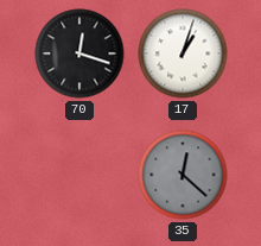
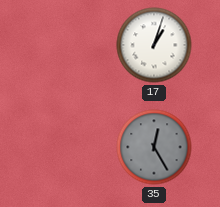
70: 12:18 -> none (79, 53)
35: 12:22 -> 12:25 (154, 147)
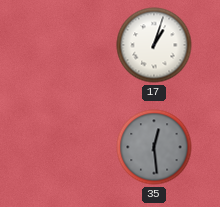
35: 12:25 -> 12:29 (154, 147)
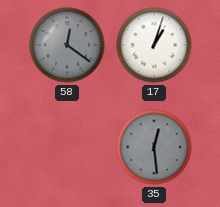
58: none -> 12:21 (67, 45)
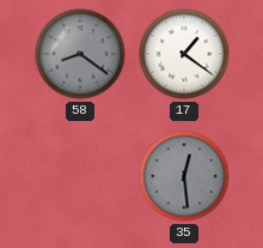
58: 12:21 -> 8:21 (80, 54)
17: 1:03 -> 1:21 (184, 54)
